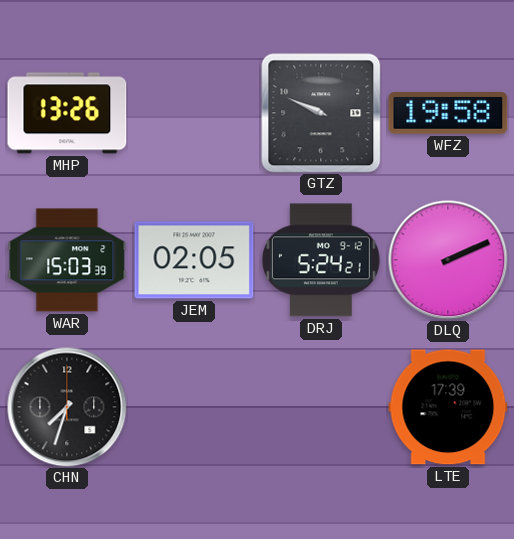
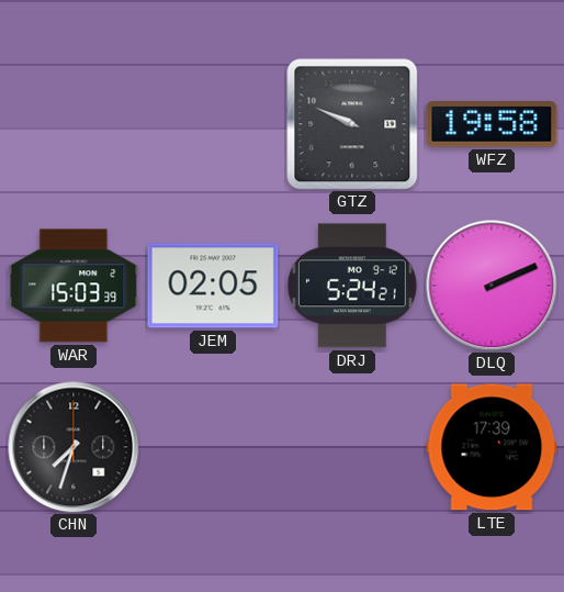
MHP: 13:26 -> none (67, 113)
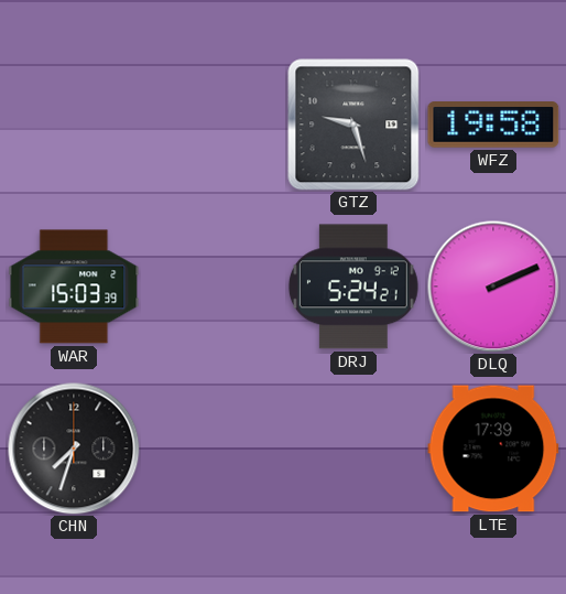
GTZ: 9:49 -> 9:27 (353, 125)
JEM: 02:05 -> none (213, 286)
